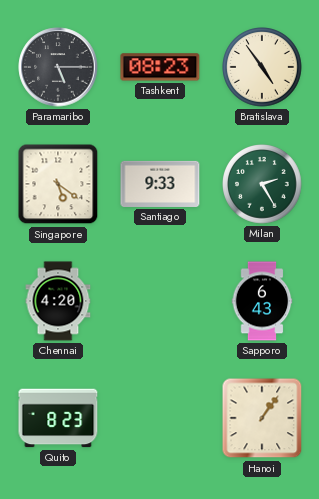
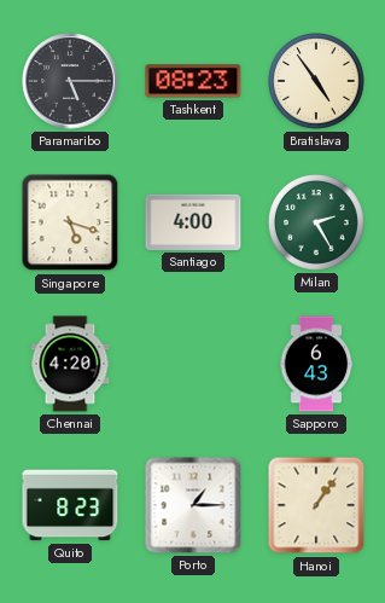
Singapore: 5:21 -> 5:18 (70, 222)
Santiago: 9:33 -> 4:00 (193, 222)
Porto: none -> 1:15 (193, 505)
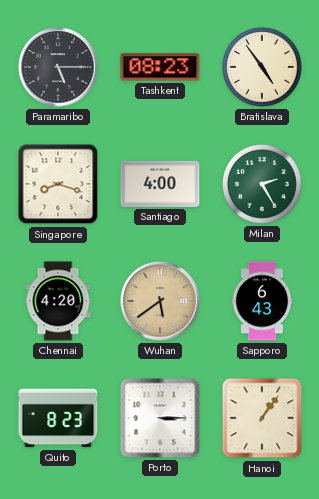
Singapore: 5:18 -> 8:18 (58, 184)
Wuhan: none -> 5:39 (160, 301)
Porto: 1:15 -> 3:15 (160, 418)
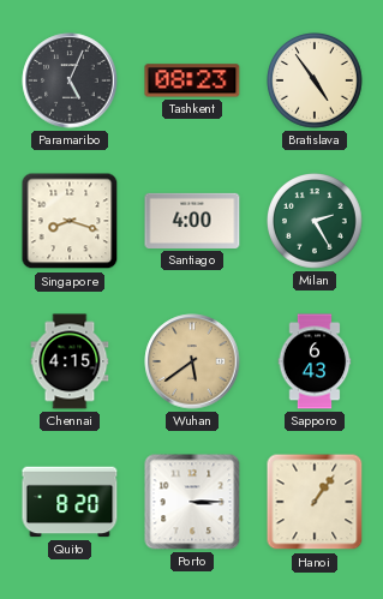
Paramaribo: 5:15 -> 5:04 (70, 80)
Chennai: 4:20 -> 4:15 (70, 361)
Quito: 8:23 -> 8:20 (70, 502)
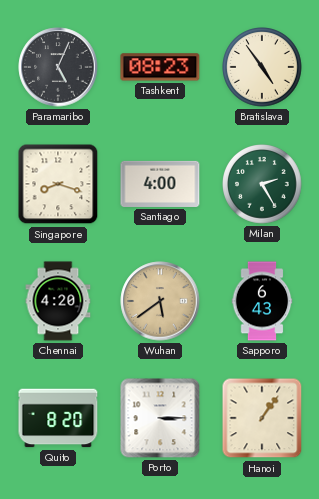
Chennai: 4:15 -> 4:20 (58, 301)
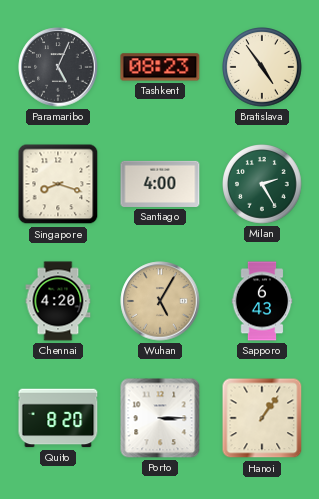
Wuhan: 5:39 -> 5:05 (160, 301)
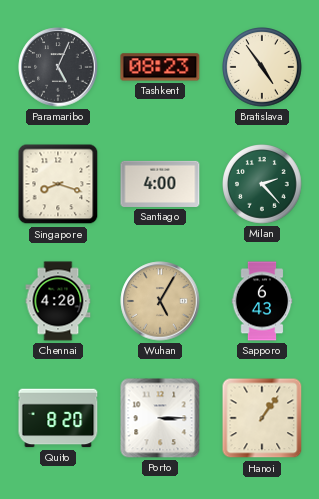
Milan: 2:25 -> 2:23 (263, 185)
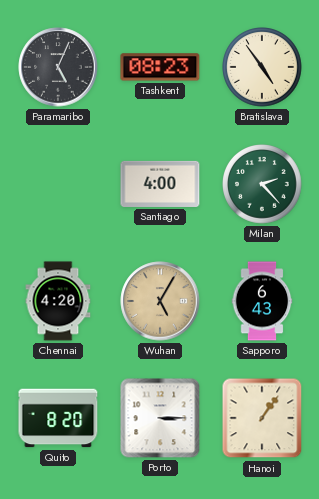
Singapore: 8:18 -> none (58, 184)
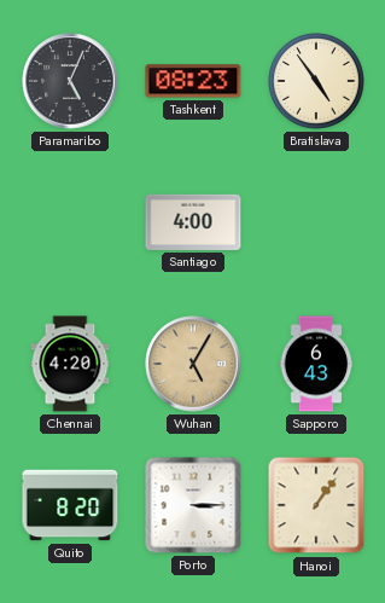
Milan: 2:23 -> none (263, 185)
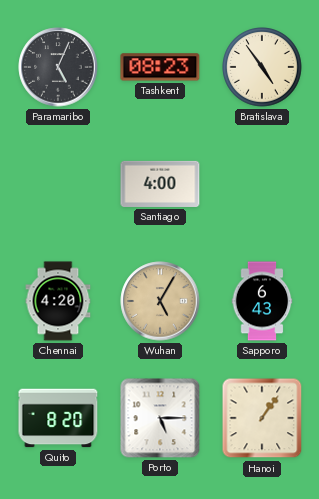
Porto: 3:15 -> 5:15 (160, 418)
